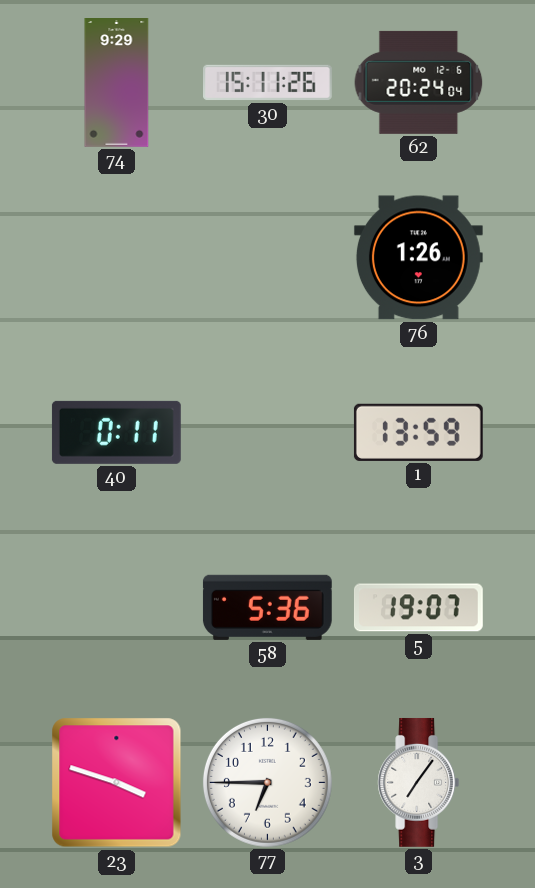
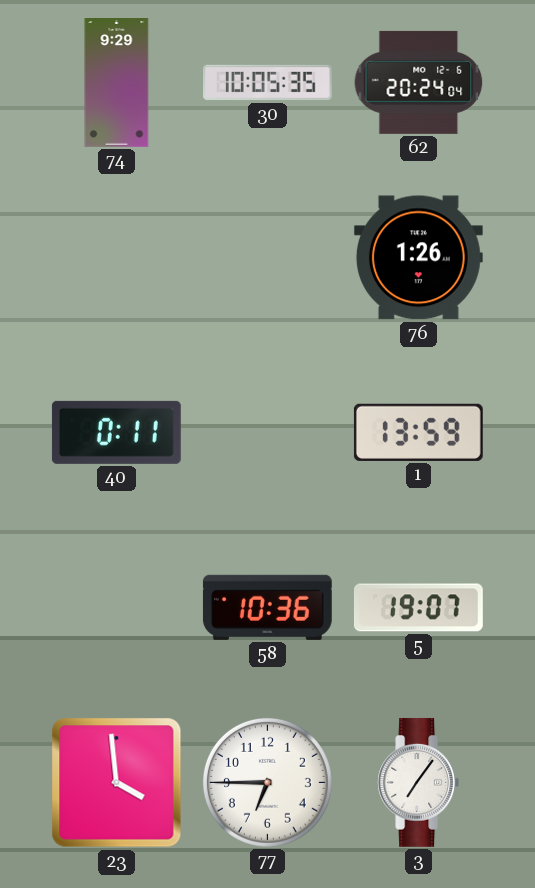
30: 15:11 -> 10:05 (268, 83)
58: 5:36 -> 10:36 (267, 607)
23: 3:48 -> 3:59 (117, 783)
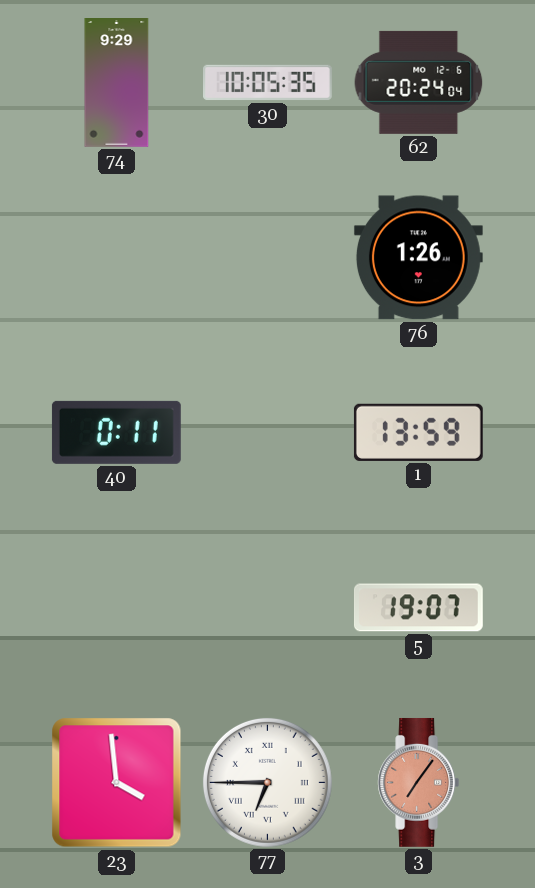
58: 10:36 -> none (267, 607)
77 numerals: Arabic -> Roman (267, 782)
3 dial: white -> salmon (419, 782)
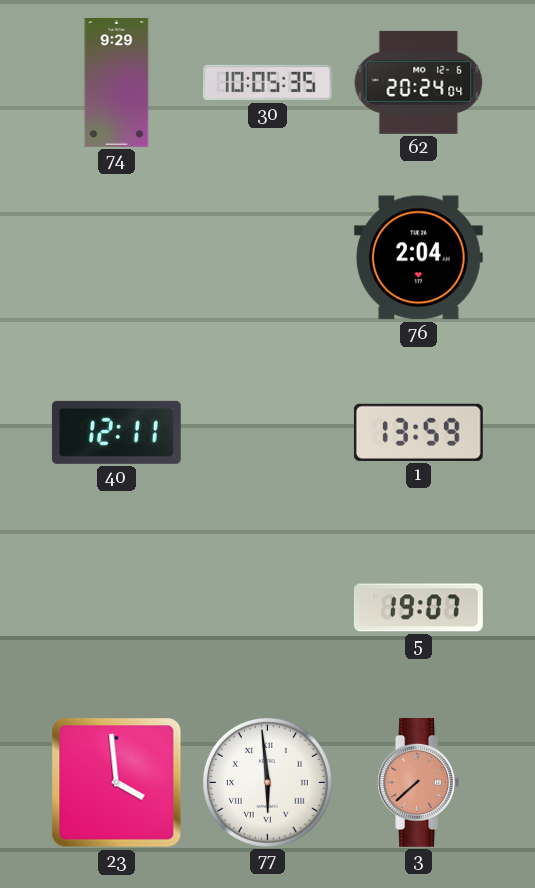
76: 1:26 -> 2:04 (418, 258)
40: 0:11 -> 12:11 (116, 432)
77: 6:45 -> 5:59 (267, 782)
3: 7:06 -> 7:38 (419, 782)
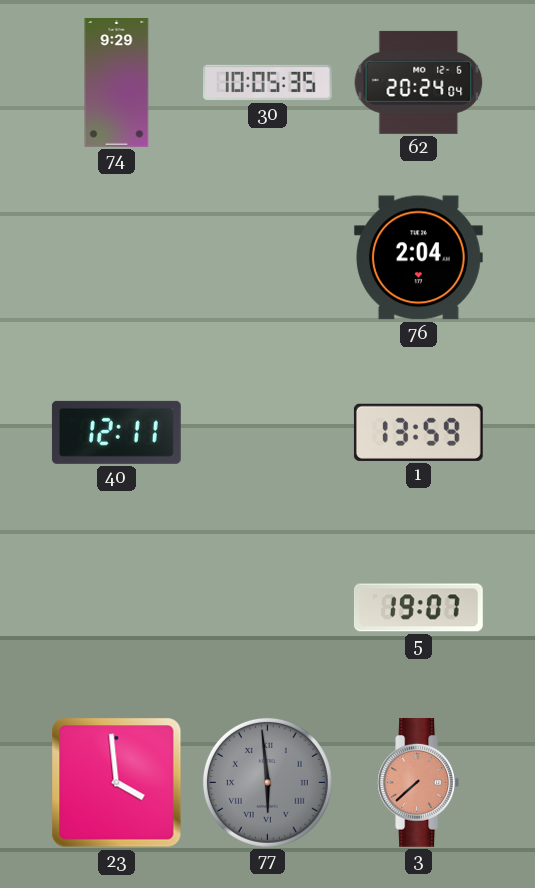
77 dial: white -> grey (267, 782)
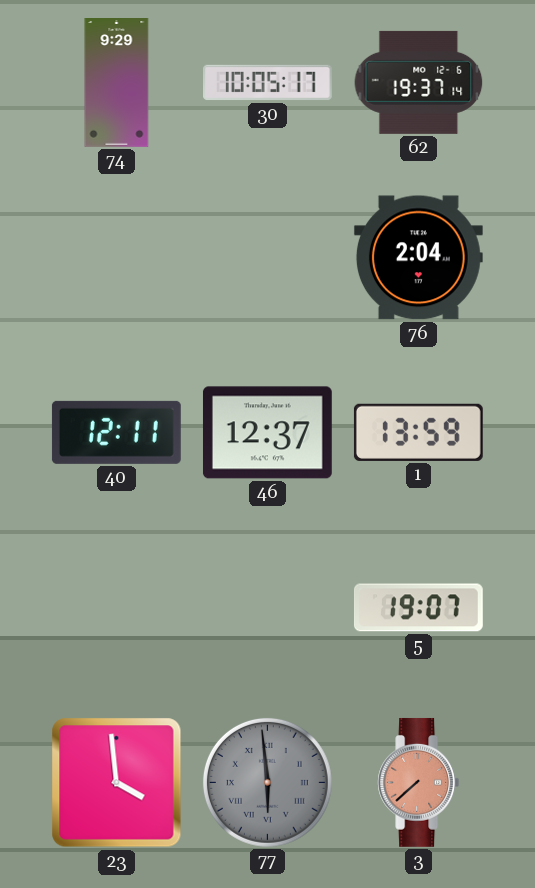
30: 10:05:35 -> 10:05:17 (268, 83)
62: 20:24 -> 19:37 (419, 82)
46: none -> 12:37 (267, 433)
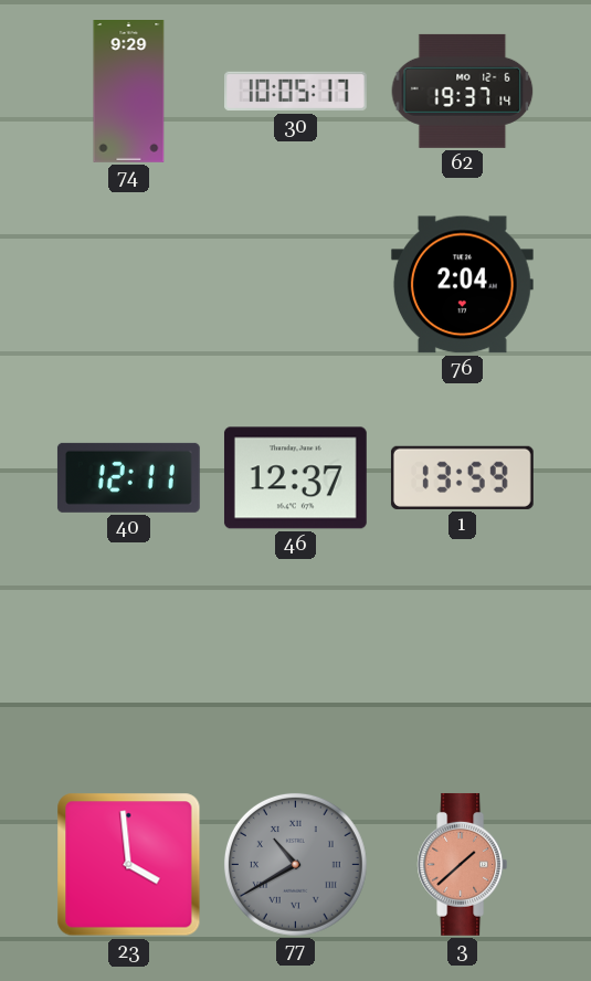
5: 19:07 -> none (418, 608)
77: 5:59 -> 10:40 (295, 864)
3: 7:38 -> 1:38 (463, 864)
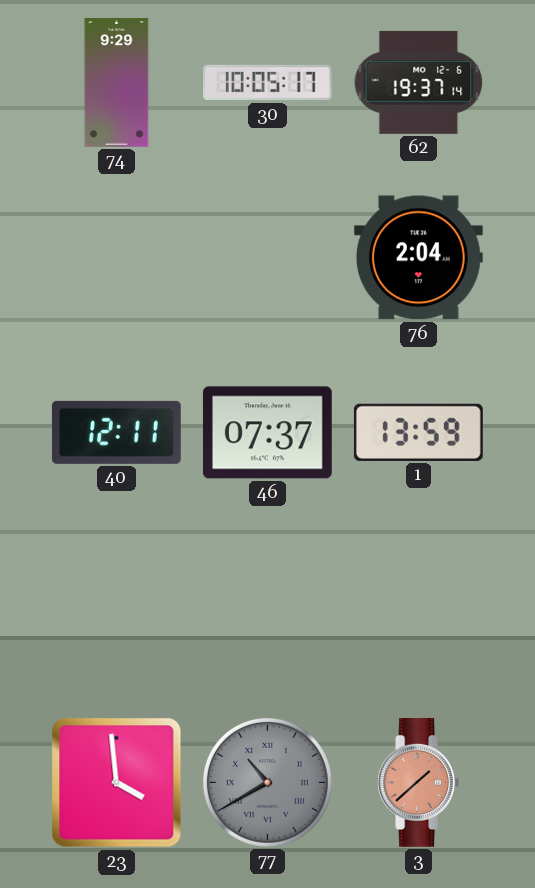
46: 12:37 -> 07:37 (267, 433)
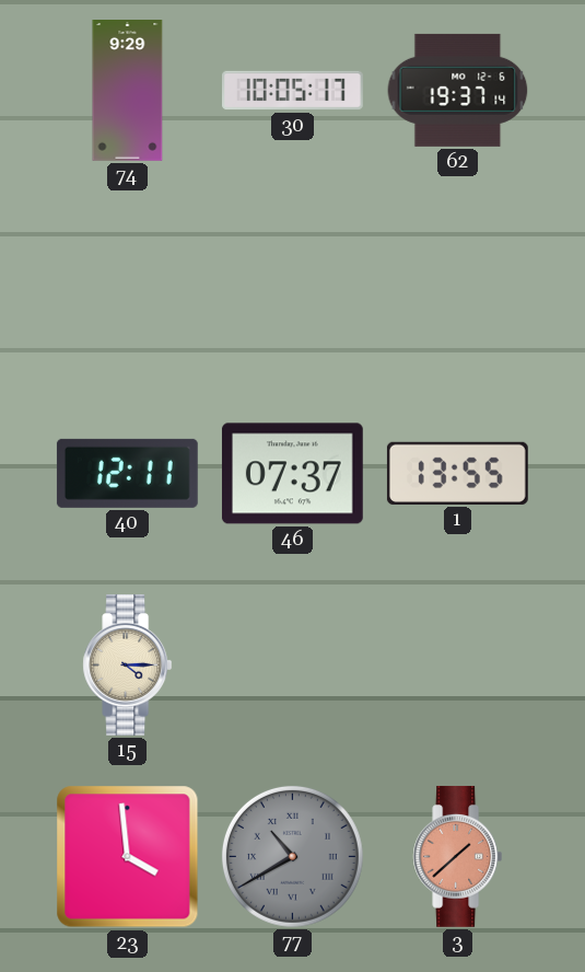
76: 2:04 -> none (418, 258)
1: 13:59 -> 13:55 (457, 473)
15: none -> 4:15 (128, 664)
